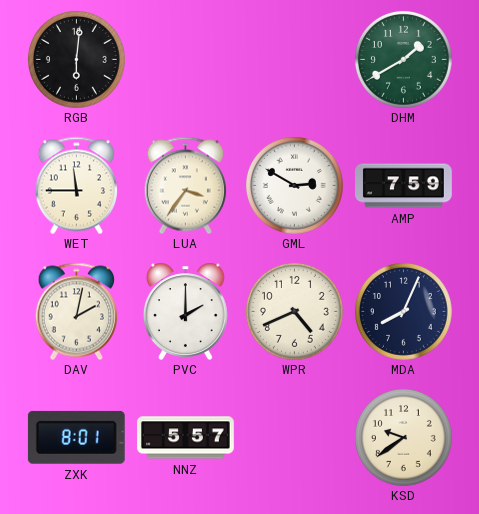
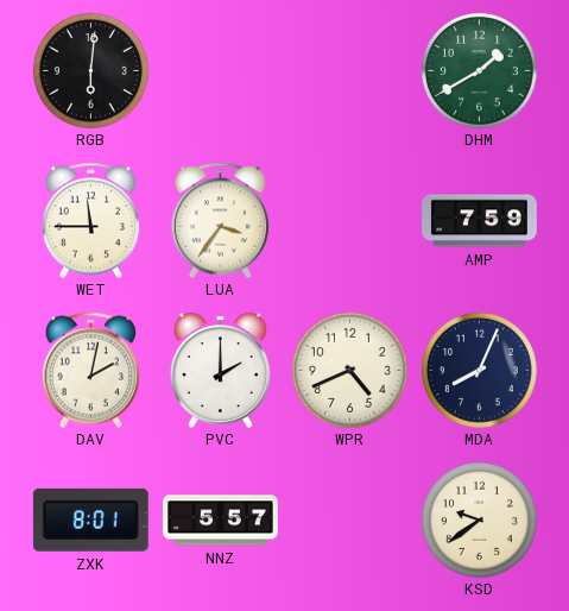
GML: 2:50 -> none (294, 185)
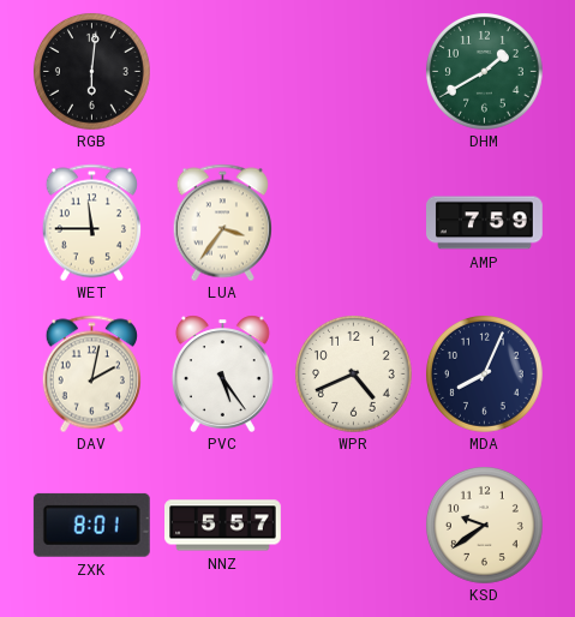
PVC: 2:00 -> 5:24 (222, 373)
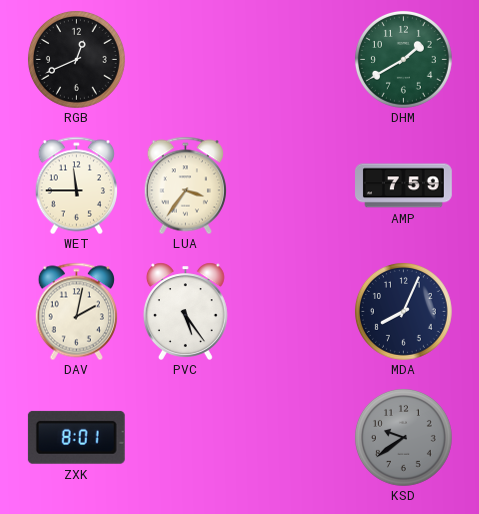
RGB: 6:01 -> 12:41 (76, 59)
WPR: 4:41 -> none (353, 373)
NNZ: 5:57 -> none (223, 526)
KSD dial: cream -> grey (403, 437)
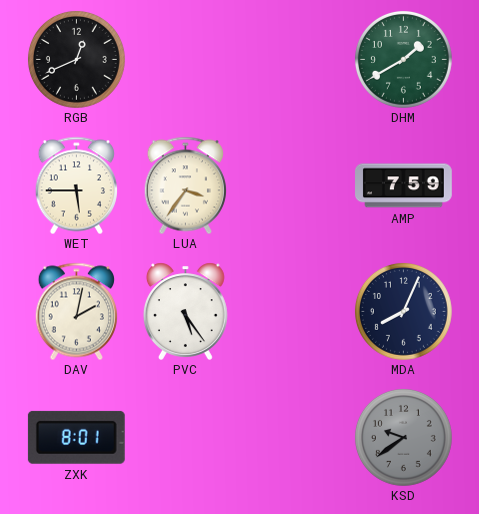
WET: 11:45 -> 5:45 (76, 185)
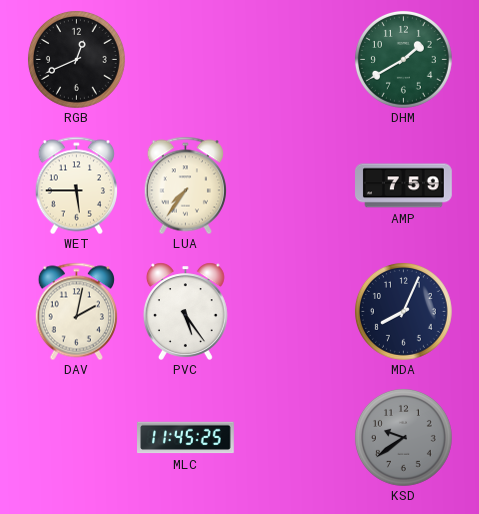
LUA: 3:36 -> 7:36 (185, 185)
ZXK: 8:01 -> none (76, 437)
MLC: none -> 11:45 (186, 438)
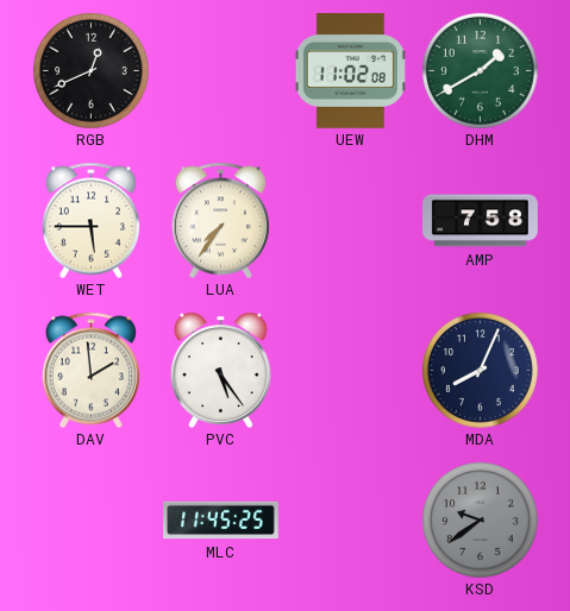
UEW: none -> 11:02 (350, 71)
AMP: 7:59 -> 7:58 (481, 221)
DAV: 2:02 -> 1:59 (90, 370)
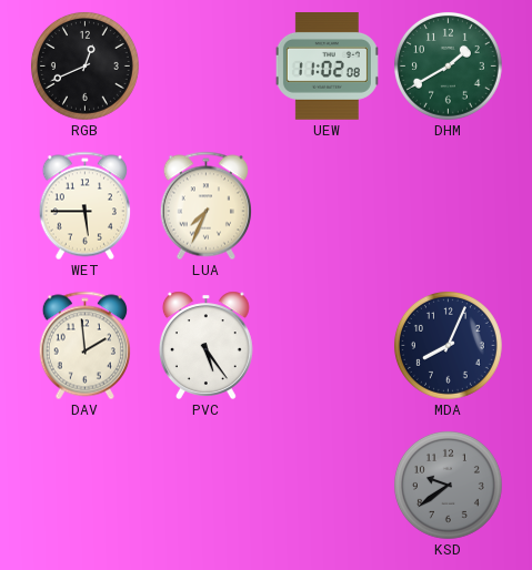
LUA: 7:36 -> 7:34 (205, 205)
AMP: 7:58 -> none (481, 221)
MLC: 11:45 -> none (221, 521)
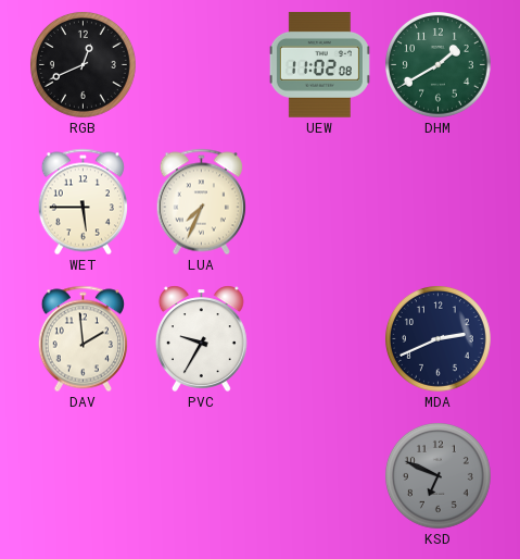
PVC: 5:24 -> 9:35 (201, 338)
MDA: 8:04 -> 2:41 (437, 338)
KSD: 9:39 -> 6:49 (437, 475)
